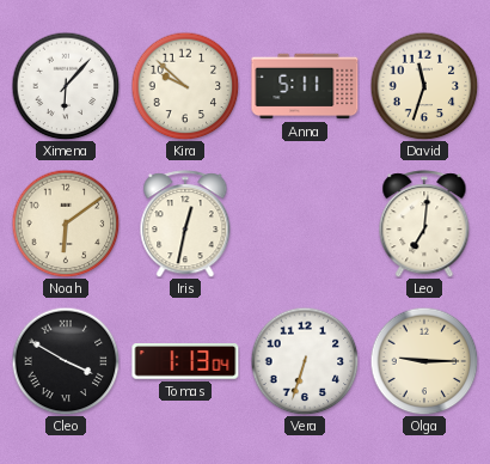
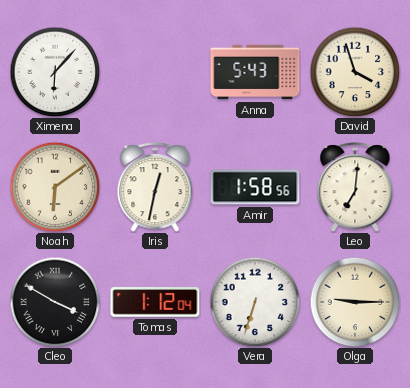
Kira: 9:52 -> none (185, 86)
Anna: 5:11 -> 5:43 (255, 72)
David: 11:33 -> 3:57 (355, 72)
Amir: none -> 1:58 (255, 187)
Tomas: 1:13 -> 1:12 (155, 302)
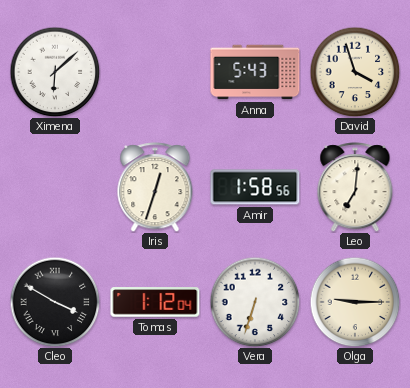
Ximena: 6:07 -> 6:08 (55, 72)
Noah: 6:09 -> none (55, 187)
Iris: 12:32 -> 12:33 (155, 187)
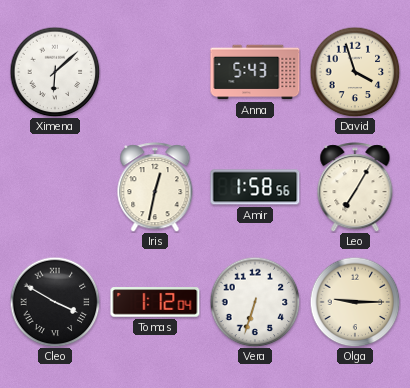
Iris: 12:33 -> 12:32 (155, 187)
Leo: 7:01 -> 7:05 (355, 187)
